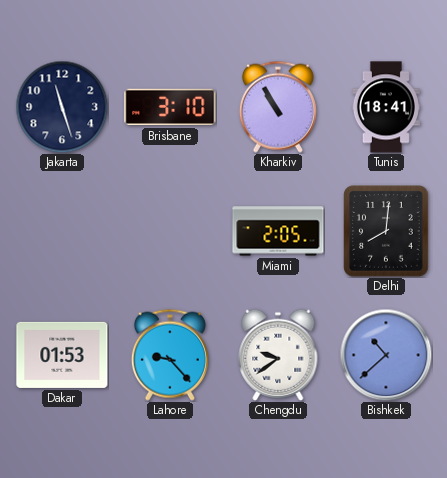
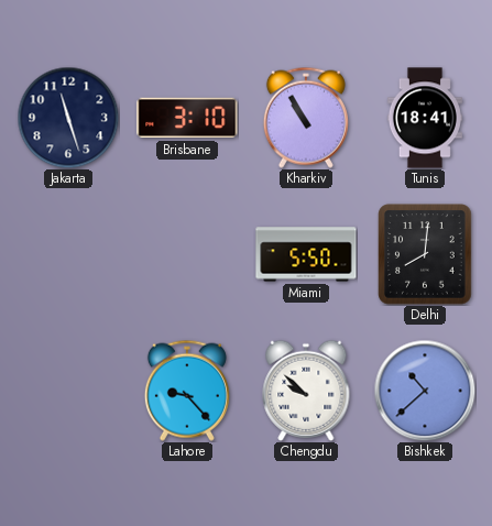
Miami: 2:05 -> 5:50 (306, 254)
Dakar: 01:53 -> none (62, 355)
Chengdu: 9:39 -> 9:52 (306, 391)
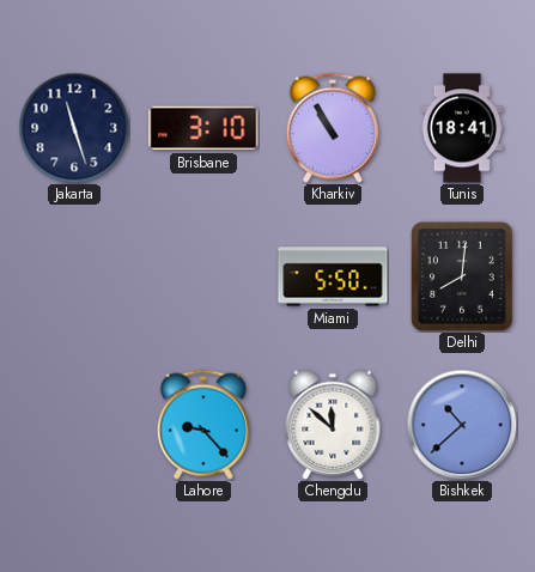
Chengdu: 9:52 -> 11:52 (333, 425)
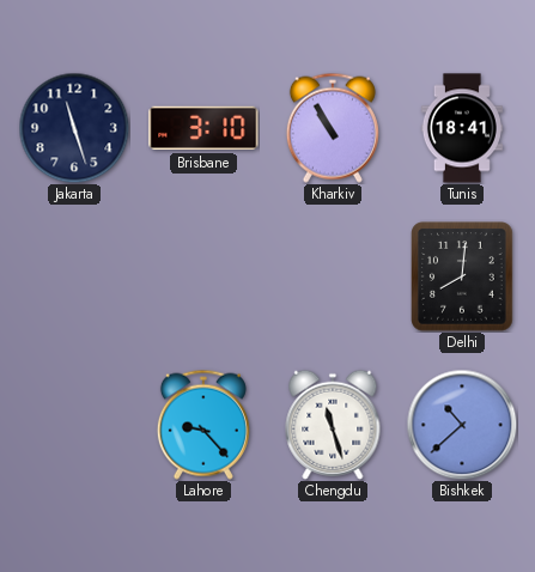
Miami: 5:50 -> none (333, 276)
Chengdu: 11:52 -> 11:27 (333, 425)
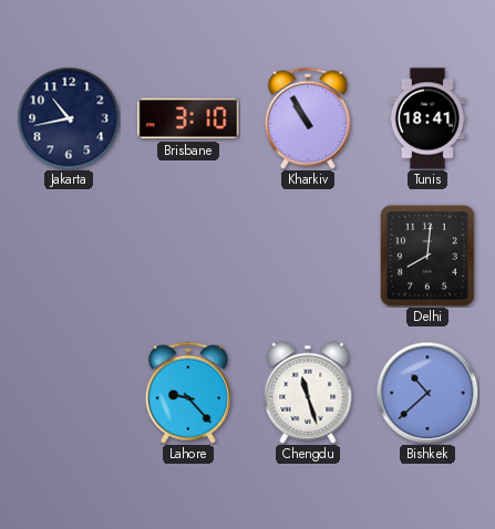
Jakarta: 11:27 -> 10:43 (69, 118)
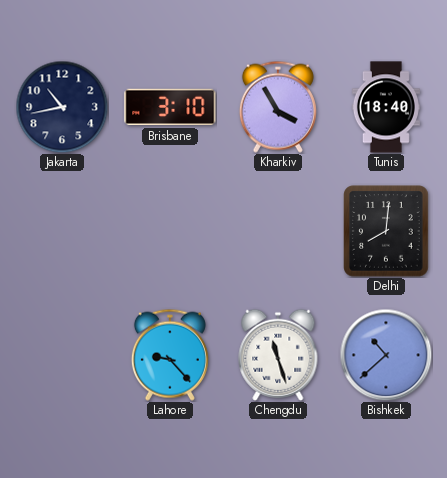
Kharkiv: 10:55 -> 3:55 (278, 107)
Tunis: 18:41 -> 18:40 (386, 107)
